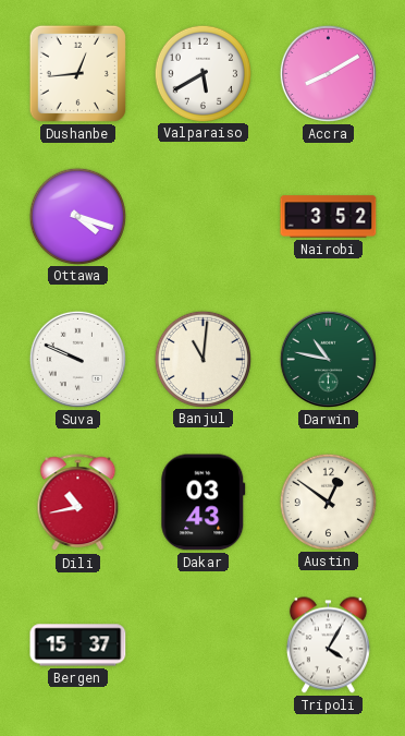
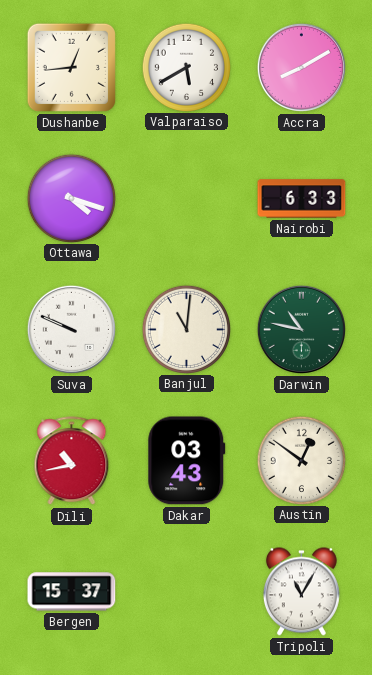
Nairobi: 3:52 -> 6:33 (302, 199)
Tripoli: 4:05 -> 11:05 (301, 592)
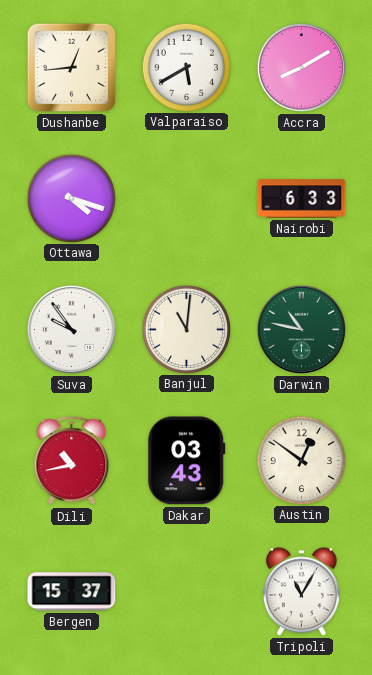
Suva: 9:49 -> 9:54 (71, 329)
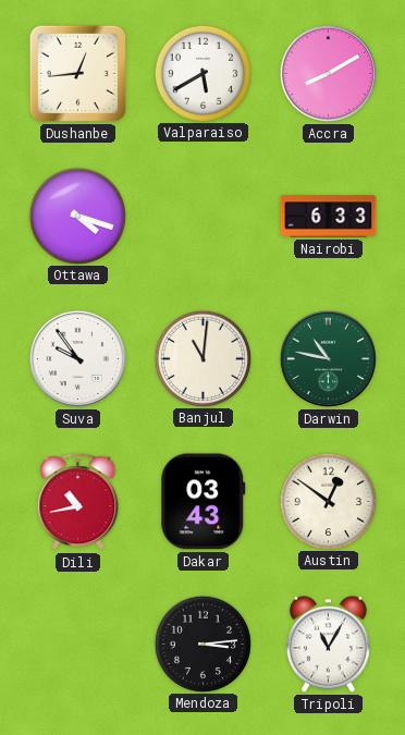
Bergen: 15:37 -> none (72, 592)
Mendoza: none -> 3:14 (202, 644)
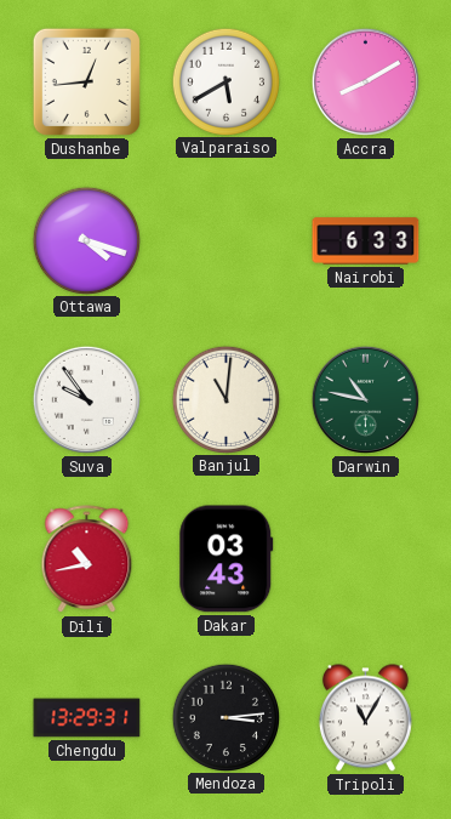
Austin: 12:51 -> none (328, 501)
Chengdu: none -> 13:29 (87, 718)
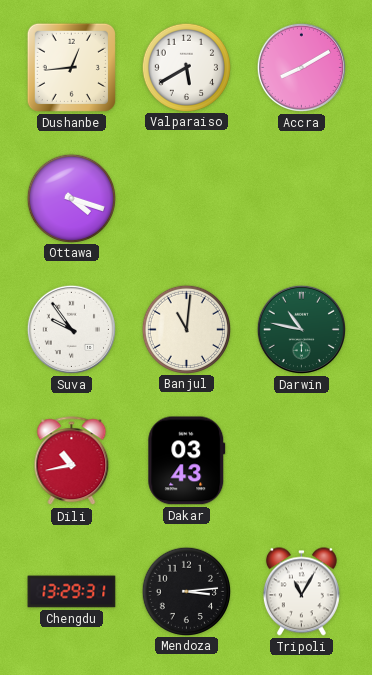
Nairobi: 6:33 -> none (366, 241)
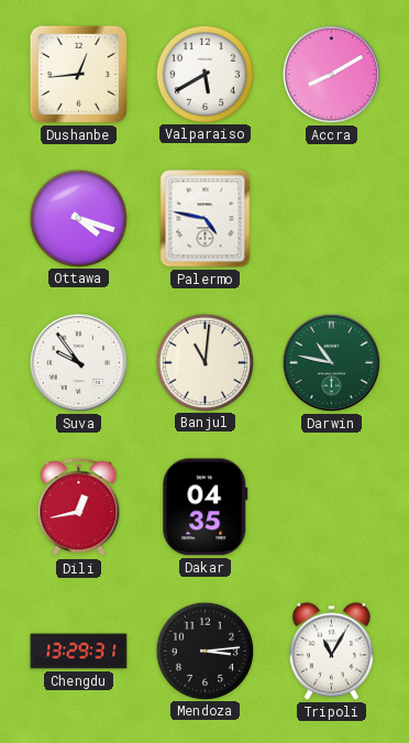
Palermo: none -> 4:47 (206, 219)
Dili: 10:43 -> 12:43 (79, 507)
Dakar: 03:43 -> 04:35 (206, 507)
